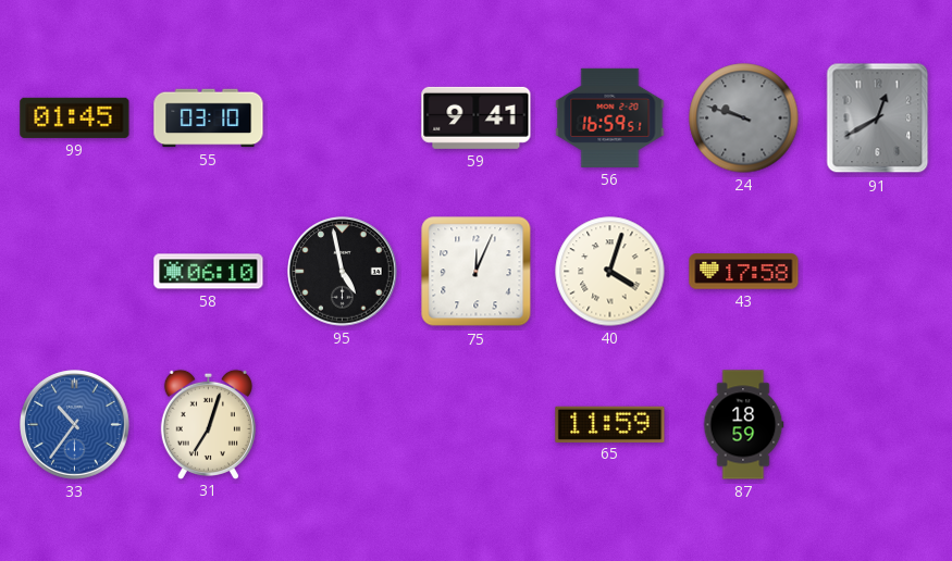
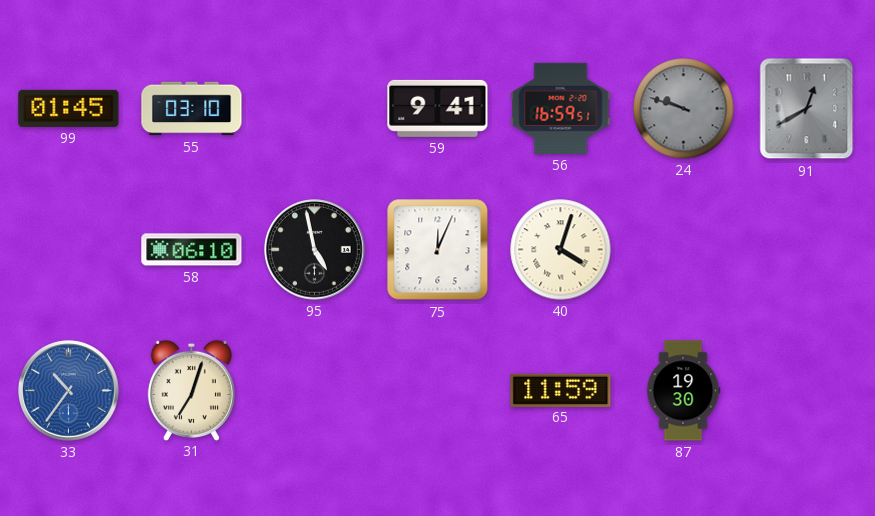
43: 17:58 -> none (744, 272)
87: 18:59 -> 19:30 (683, 391)
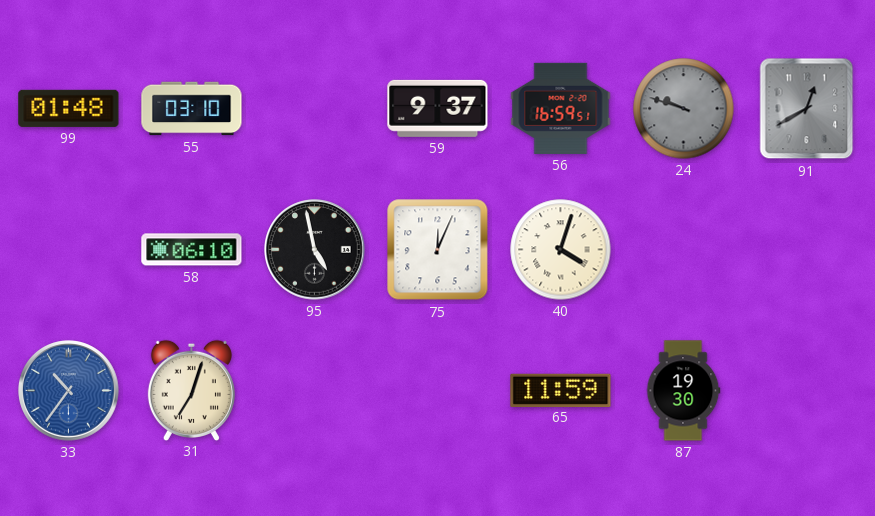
99: 01:45 -> 01:48 (69, 108)
59: 9:41 -> 9:37 (438, 108)
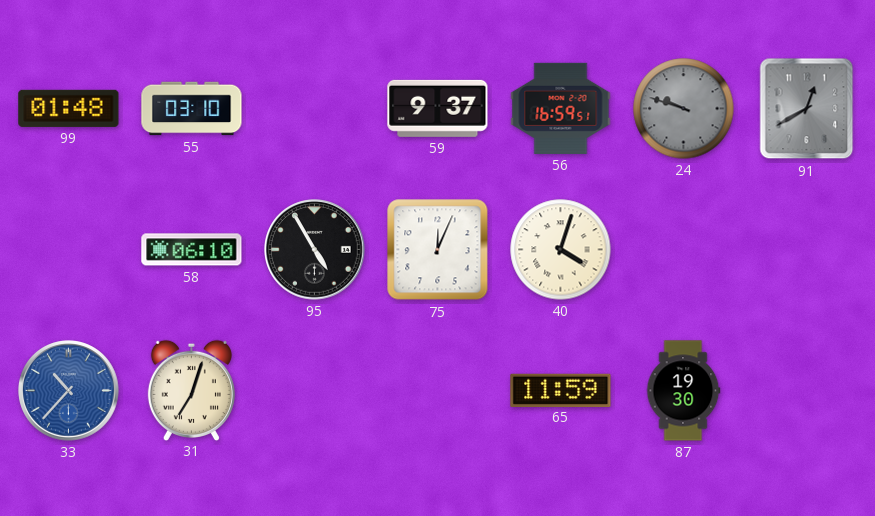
95: 4:58 -> 4:55 (315, 250)
33: 10:36 -> 10:37 (69, 391)
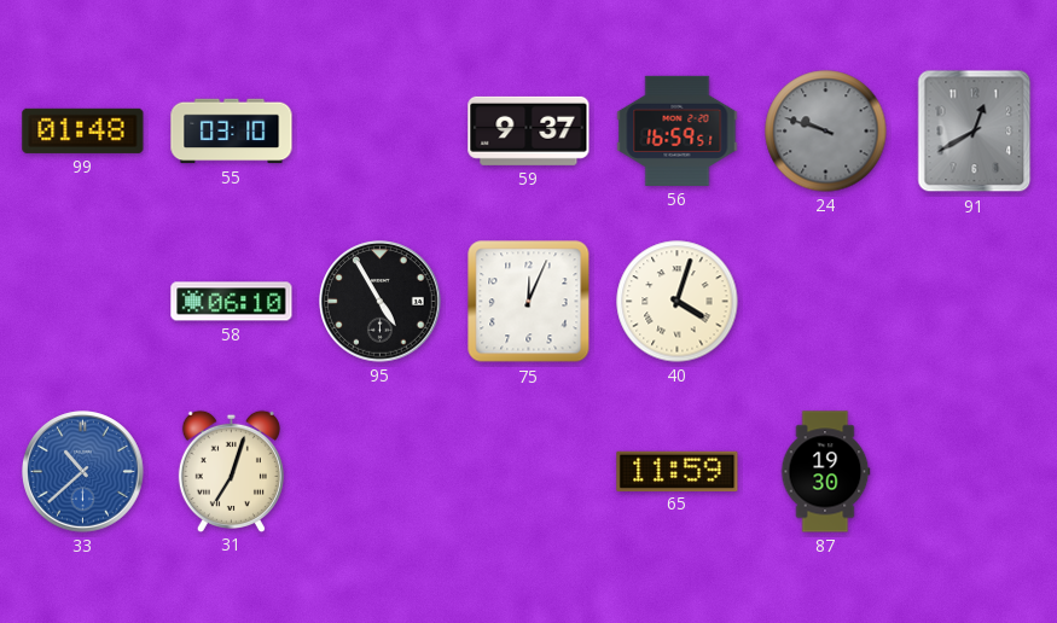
33: 10:37 -> 10:38 (83, 472)
